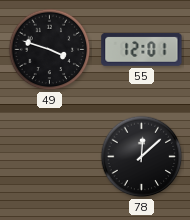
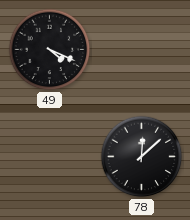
49: 3:48 -> 4:19 (50, 50)
55: 12:01 -> none (142, 49)
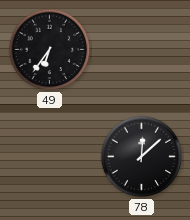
49: 4:19 -> 6:36 (50, 50)
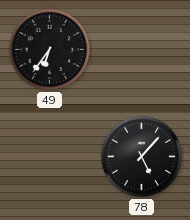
78: 12:08 -> 5:07 (142, 157)
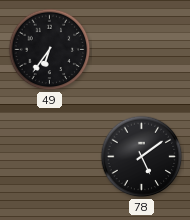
78: 5:07 -> 5:09 (142, 157)
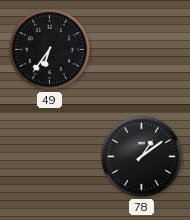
78: 5:09 -> 1:09 (142, 157)
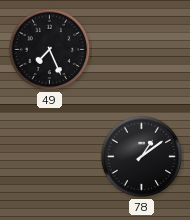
49: 6:36 -> 7:26 (50, 50)
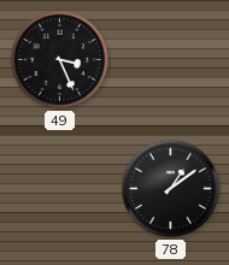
49: 7:26 -> 3:26 (60, 60)
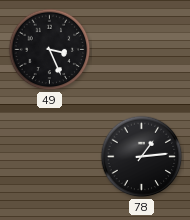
78: 1:09 -> 1:14 (142, 157)
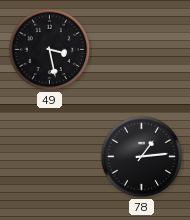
49: 3:26 -> 3:28 (50, 50)
